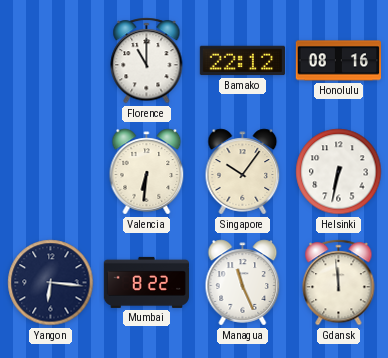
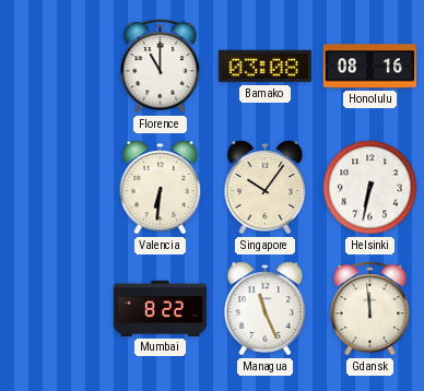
Bamako: 22:12 -> 03:08 (264, 67)
Yangon: 6:16 -> none (51, 283)
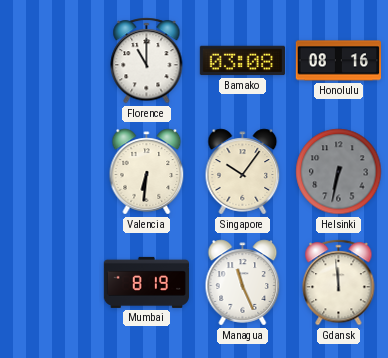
Helsinki dial: white -> grey (339, 172)
Mumbai: 8:22 -> 8:19 (146, 282)
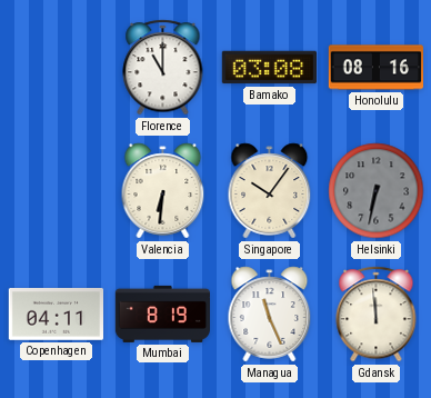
Copenhagen: none -> 04:11 (56, 315)
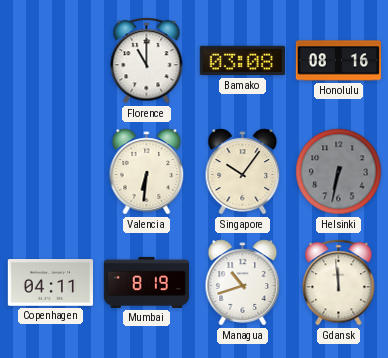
Managua: 11:26 -> 10:42 (243, 283)
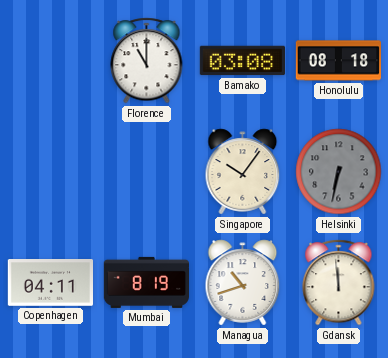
Honolulu: 08:16 -> 08:18 (338, 61)
Valencia: 6:31 -> none (147, 172)
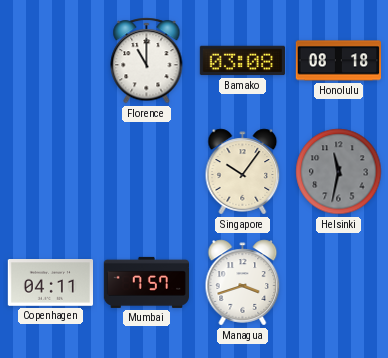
Helsinki: 6:32 -> 11:32 (339, 172)
Mumbai: 8:19 -> 7:57 (146, 282)
Managua: 10:42 -> 3:42 (243, 283)
Gdansk: 11:59 -> none (339, 283)
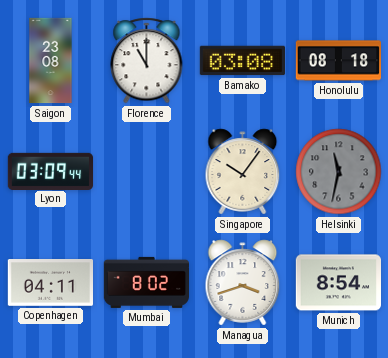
Saigon: none -> 23:08 (51, 61)
Lyon: none -> 03:09 (51, 171)
Mumbai: 7:57 -> 8:02 (146, 282)
Munich: none -> 8:54 (338, 283)
